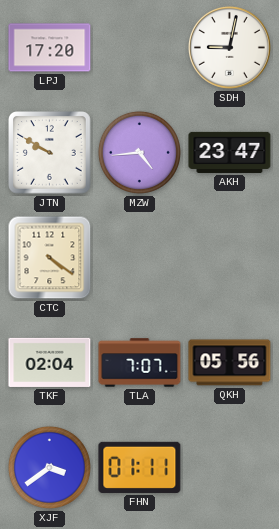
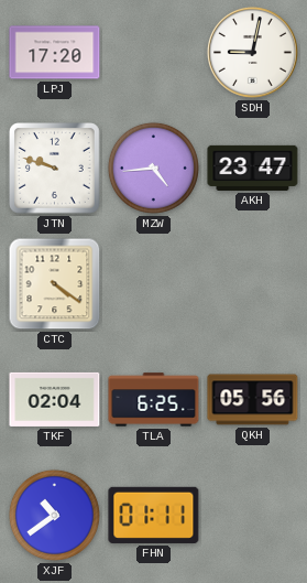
JTN: 9:50 -> 9:48 (55, 169)
TLA: 7:07 -> 6:25 (154, 400)
XJF: 3:39 -> 10:39 (54, 515)
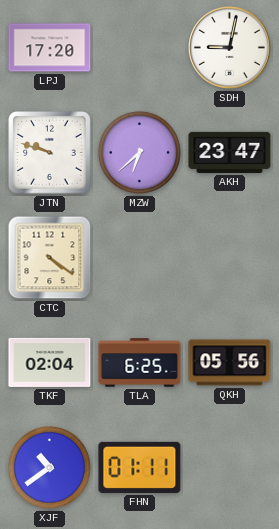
MZW: 4:44 -> 6:38 (139, 152)
